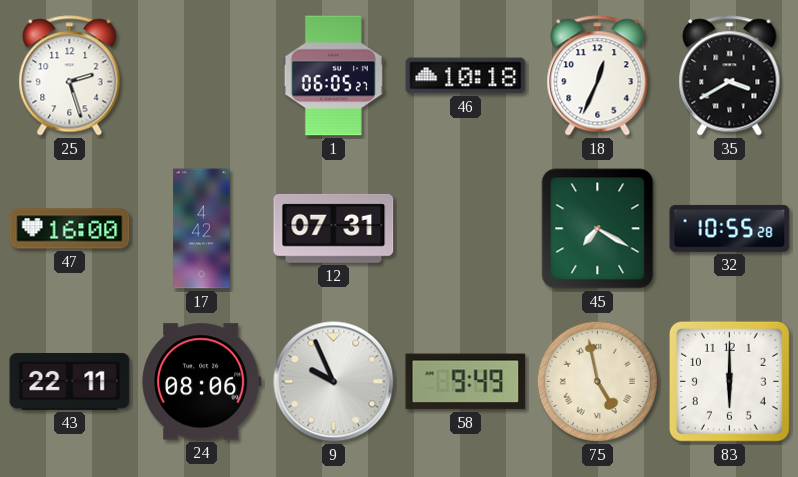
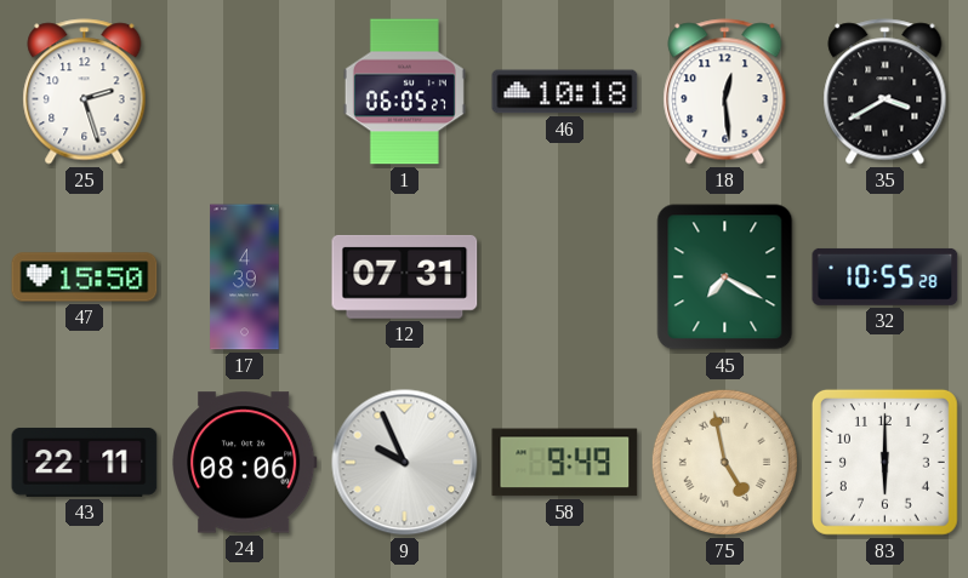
18: 12:34 -> 12:29 (725, 92)
47: 16:00 -> 15:50 (85, 277)
17: 4:42 -> 4:39 (245, 277)
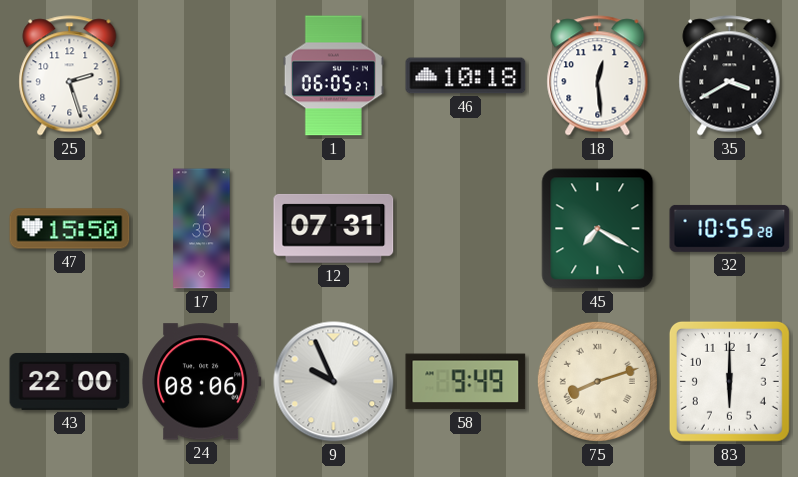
43: 22:11 -> 22:00 (70, 381)
75: 4:58 -> 8:12 (597, 381)
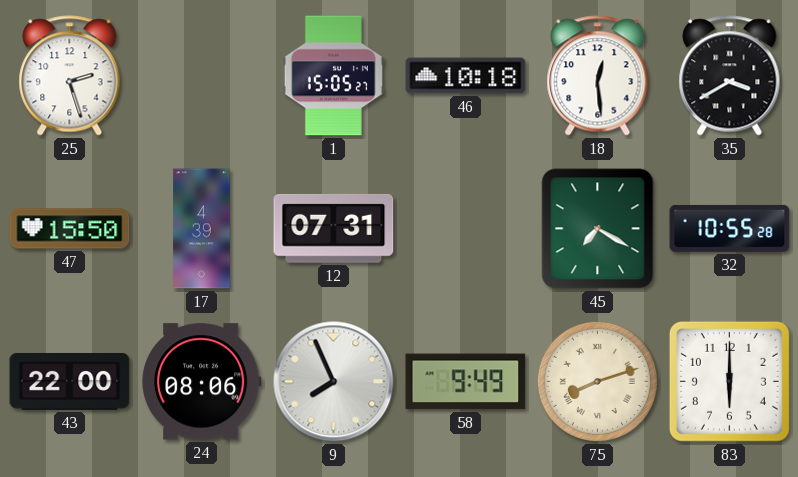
1: 06:05 -> 15:05 (333, 76)
9: 9:56 -> 7:56 (334, 382)
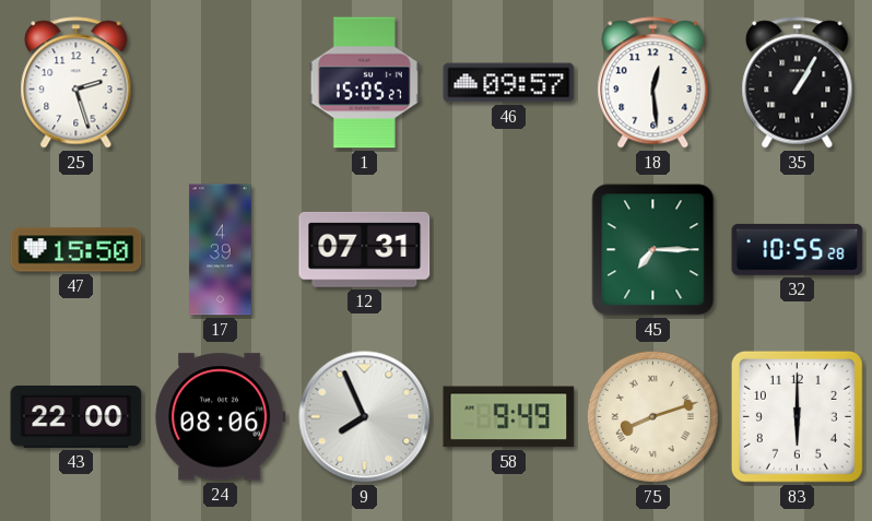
46: 10:18 -> 09:57 (509, 83)
35: 3:40 -> 1:05 (798, 83)
45: 7:20 -> 7:15 (653, 250)
